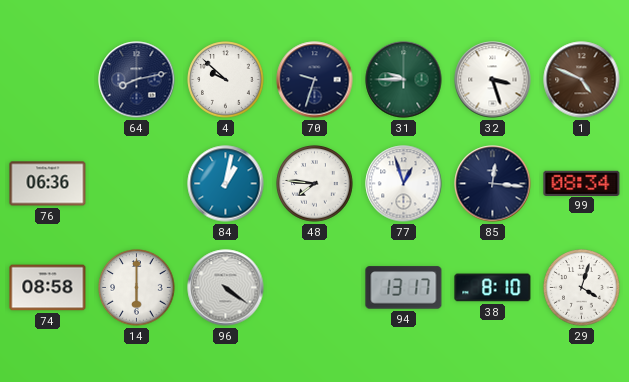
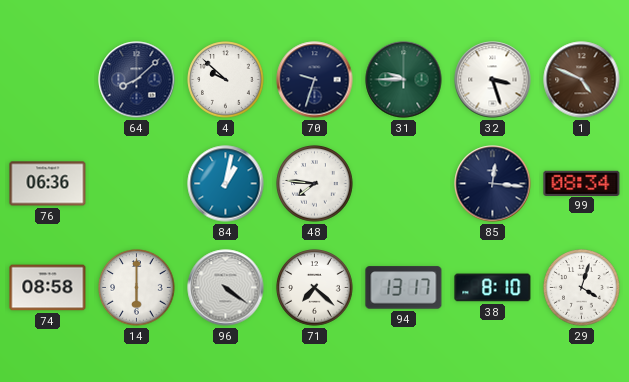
64: 8:13 -> 8:08 (137, 80)
77: 12:57 -> none (404, 184)
71: none -> 7:22 (315, 288)
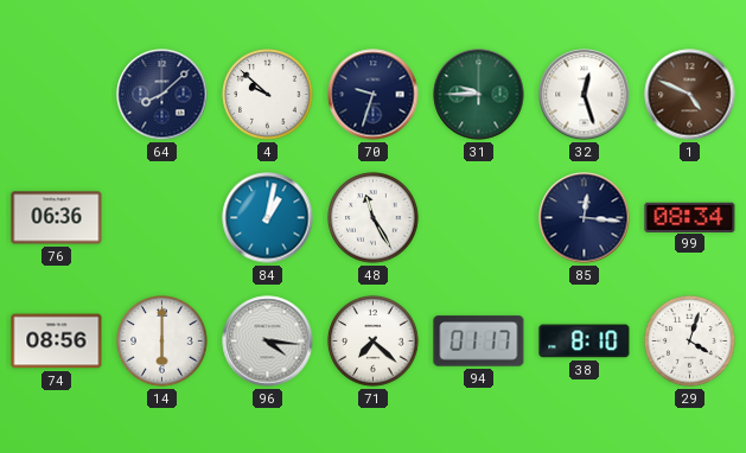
32: 3:27 -> 12:27 (585, 95)
48: 7:46 -> 11:25 (374, 218)
74: 08:58 -> 08:56 (57, 342)
96: 4:21 -> 4:16 (268, 342)
94: 13:17 -> 01:17 (479, 342)
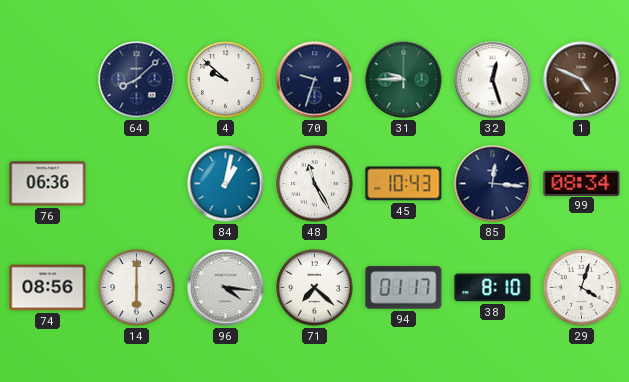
45: none -> 10:43 (404, 184)
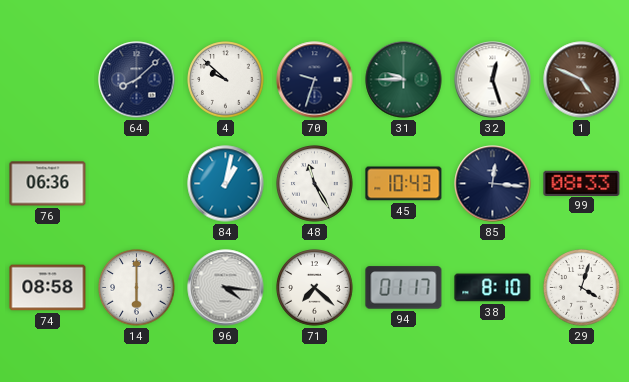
99: 08:34 -> 08:33 (582, 183)
74: 08:56 -> 08:58 (48, 288)
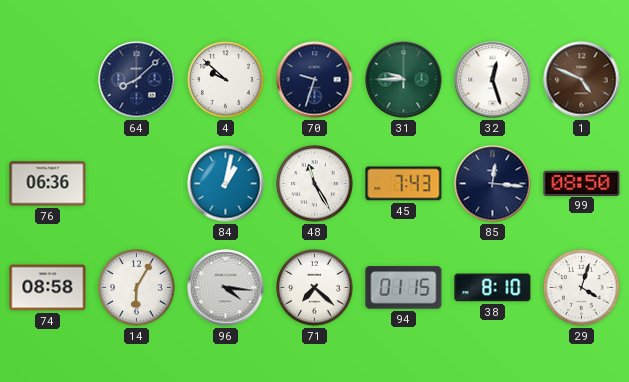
45: 10:43 -> 7:43 (404, 184)
99: 08:33 -> 08:50 (582, 183)
14: 6:00 -> 6:05 (137, 288)
94: 01:17 -> 01:15 (404, 288)
